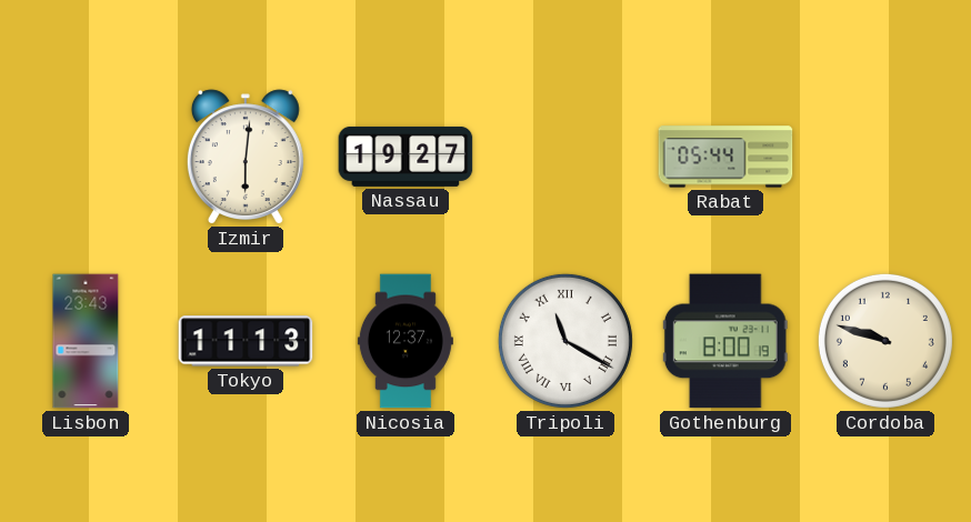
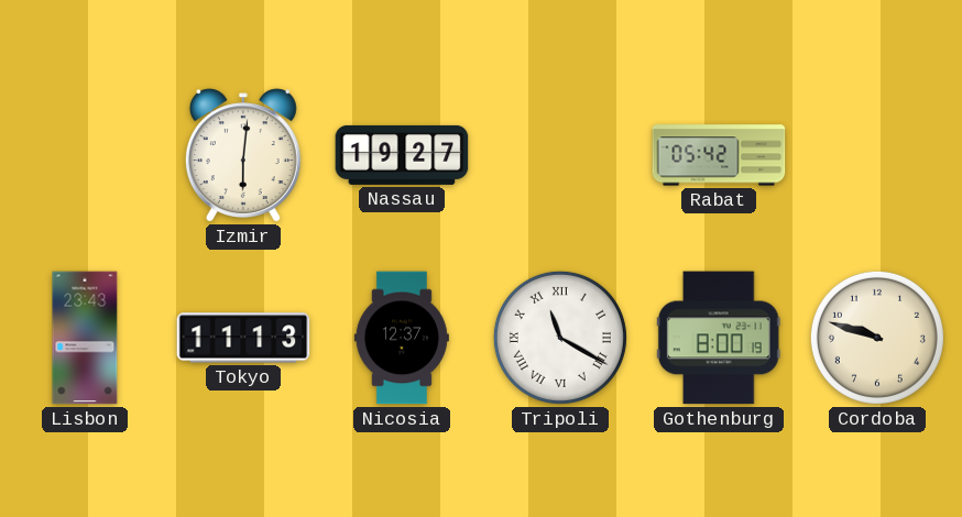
Rabat: 05:44 -> 05:42 (719, 155)
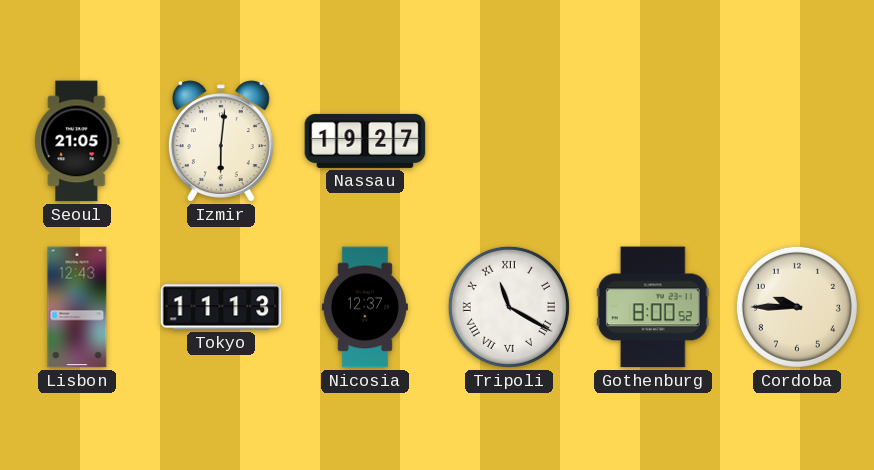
Seoul: none -> 21:05 (77, 141)
Rabat: 05:42 -> none (719, 155)
Lisbon: 23:43 -> 12:43 (77, 307)
Gothenburg: 8:00:19 -> 8:00:52 (653, 307)
Cordoba: 9:48 -> 9:45 (797, 307)
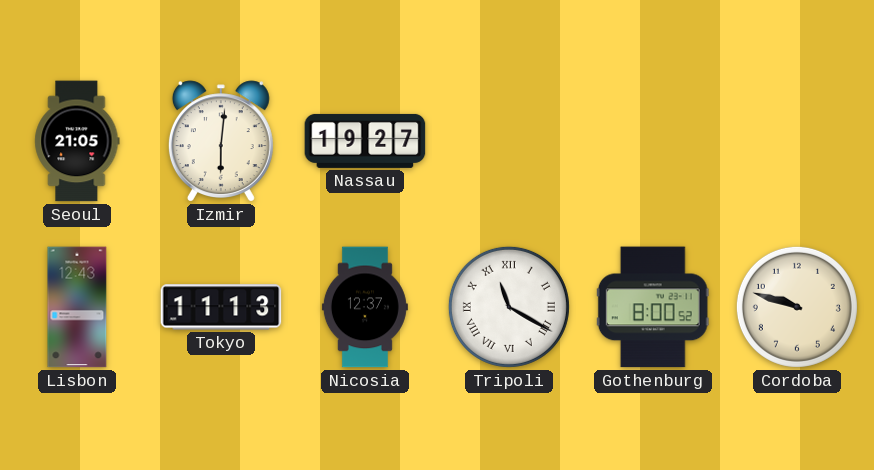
Cordoba: 9:45 -> 9:48 (797, 307)
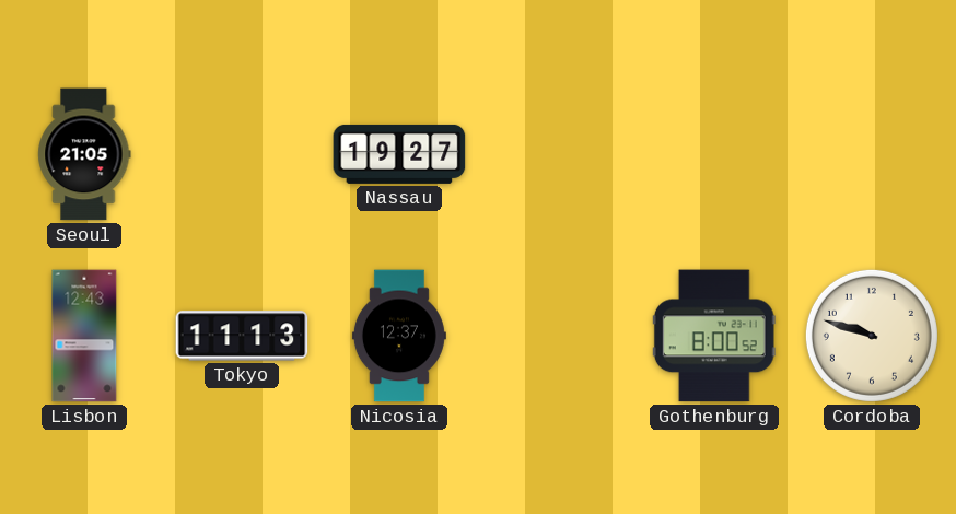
Izmir: 6:01 -> none (221, 141)
Tripoli: 11:20 -> none (509, 307)
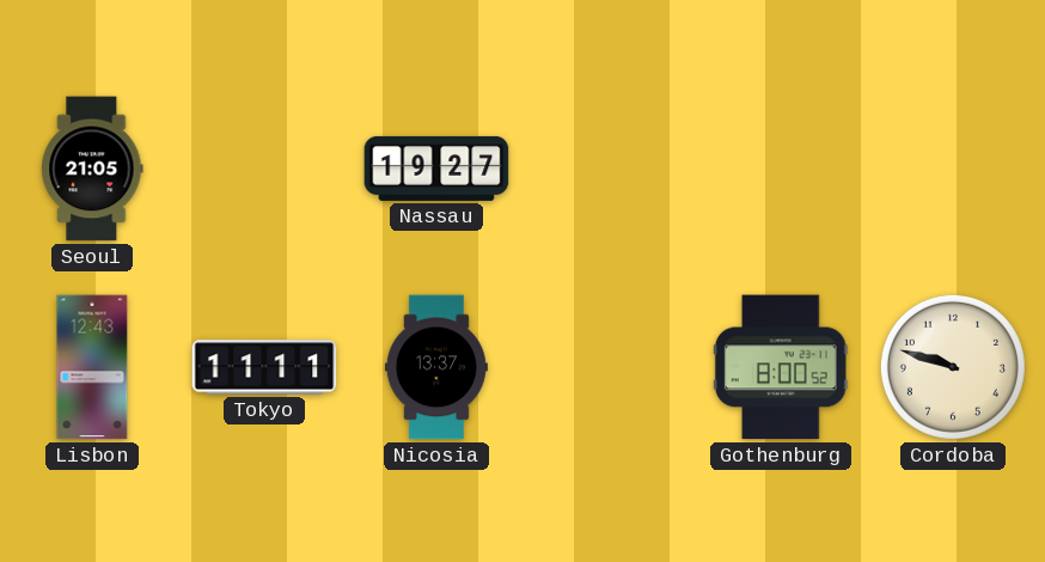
Tokyo: 11:13 -> 11:11 (264, 367)
Nicosia: 12:37 -> 13:37 (436, 367)
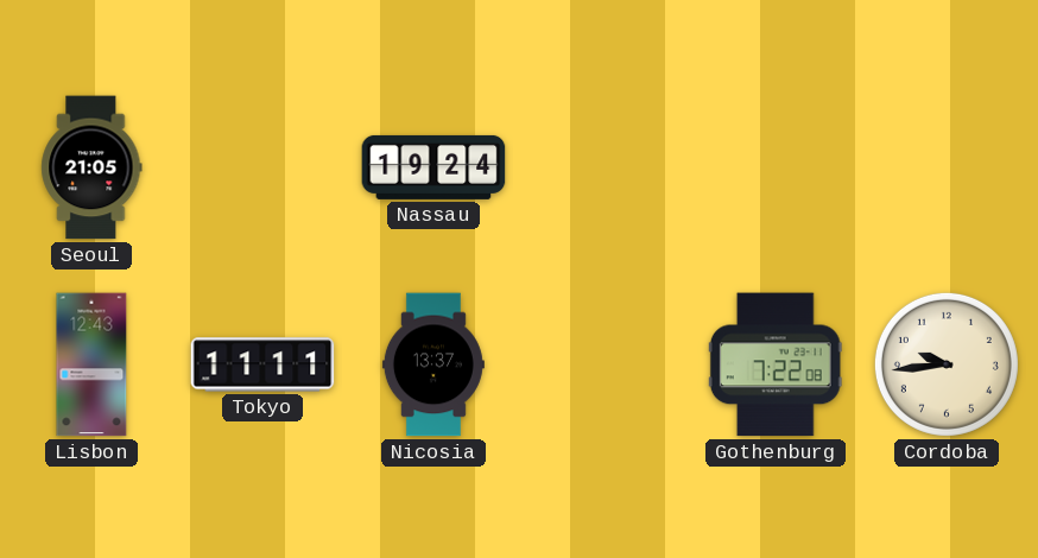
Nassau: 19:27 -> 19:24 (433, 167)
Gothenburg: 8:00 -> 7:22 (776, 364)
Cordoba: 9:48 -> 9:44 (947, 364)
